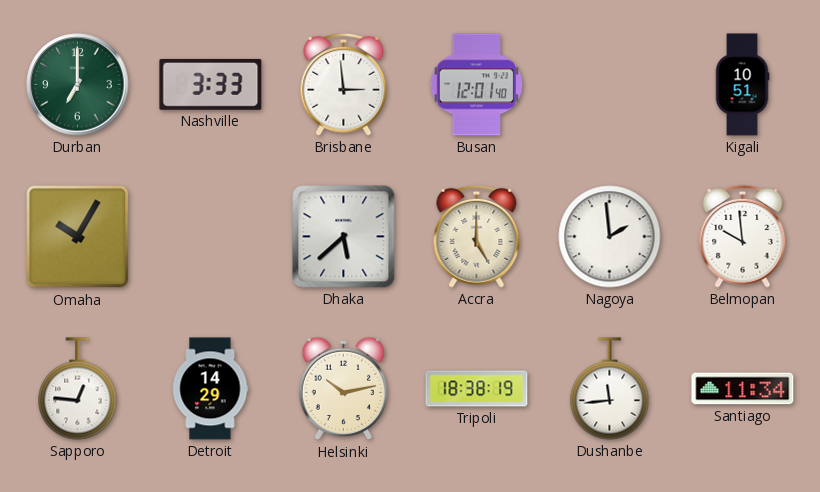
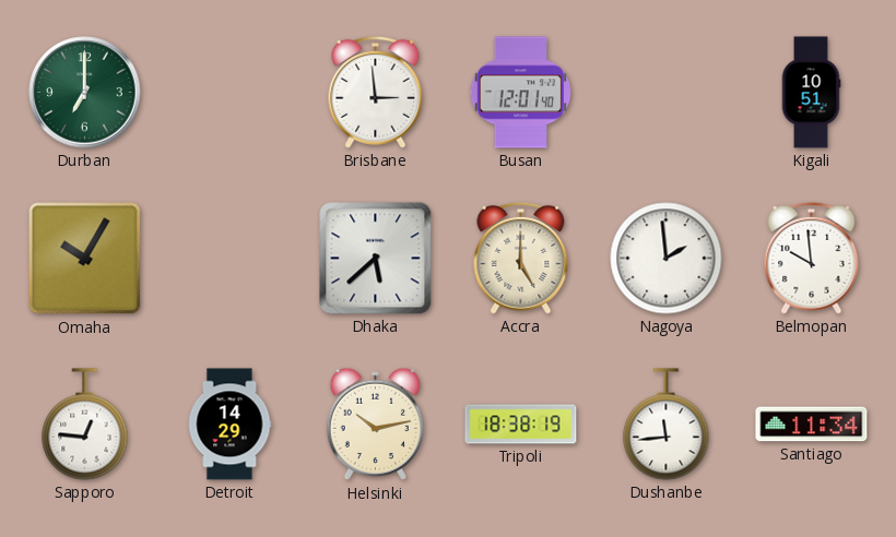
Nashville: 3:33 -> none (211, 84)
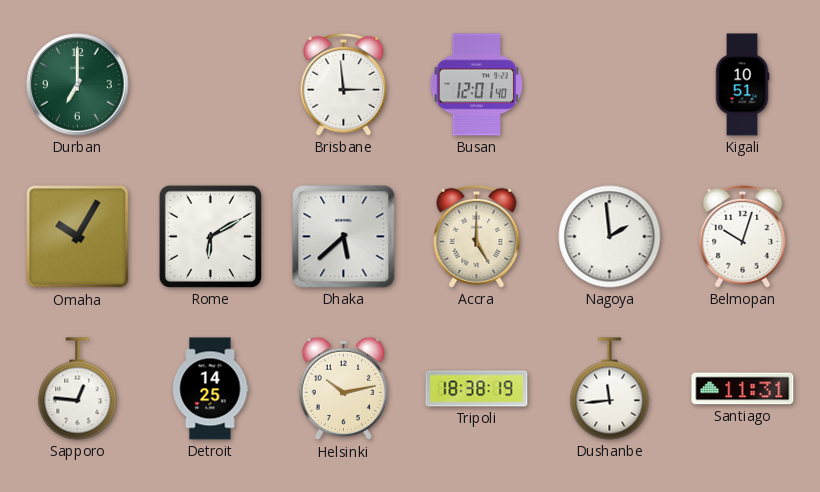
Rome: none -> 6:10 (210, 236)
Belmopan: 9:59 -> 10:03 (743, 236)
Detroit: 14:29 -> 14:25 (210, 389)
Santiago: 11:34 -> 11:31 (743, 389)
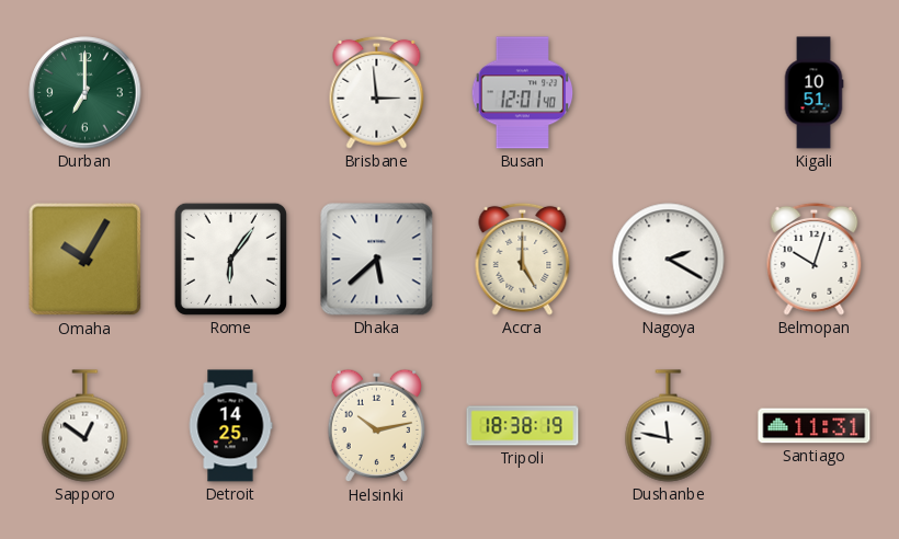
Rome: 6:10 -> 6:06 (230, 259)
Nagoya: 1:59 -> 2:20 (669, 260)
Sapporo: 12:46 -> 12:51 (86, 426)
Dushanbe: 11:44 -> 11:47 (669, 426)
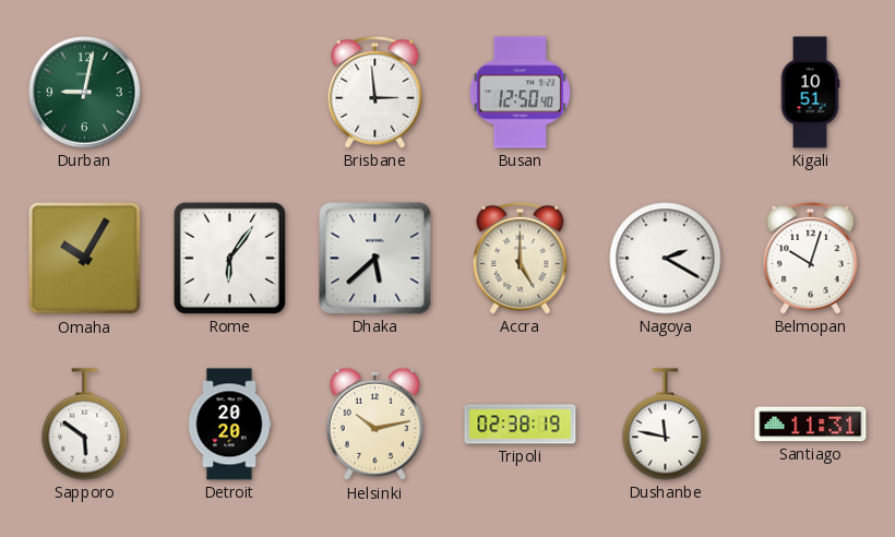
Durban: 7:00 -> 9:02 (85, 93)
Busan: 12:01 -> 12:50 (521, 93)
Sapporo: 12:51 -> 5:51 (85, 425)
Detroit: 14:25 -> 20:20 (229, 425)
Tripoli: 18:38 -> 02:38 (521, 425)
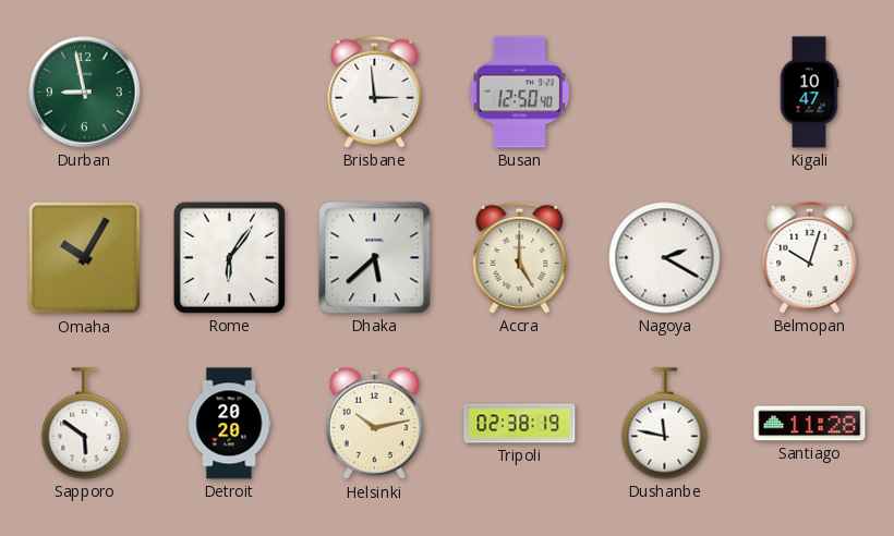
Durban: 9:02 -> 8:58 (85, 93)
Kigali: 10:51 -> 10:47 (809, 93)
Santiago: 11:31 -> 11:28 (810, 424)
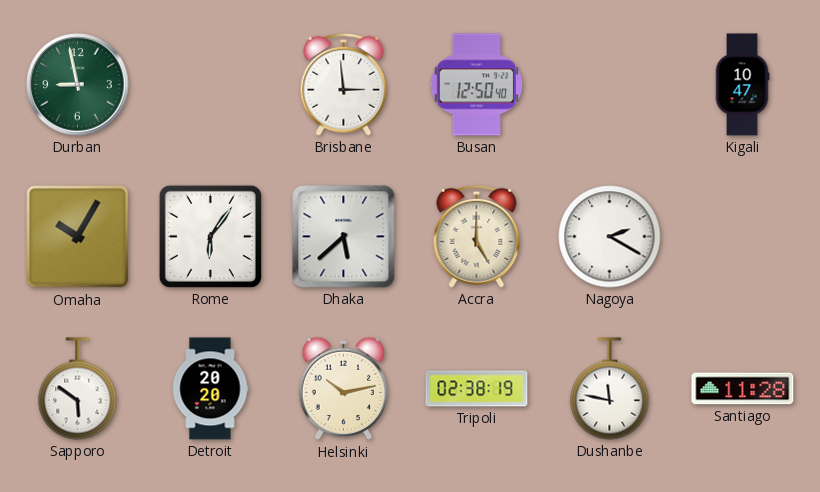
Belmopan: 10:03 -> none (810, 257)
